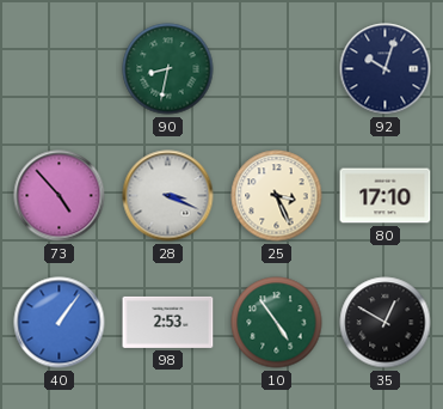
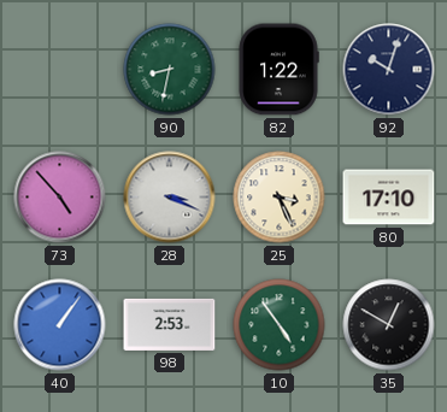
82: none -> 1:22 (278, 70)
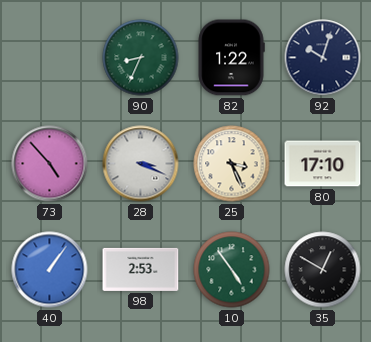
90: 8:32 -> 8:34 (141, 58)
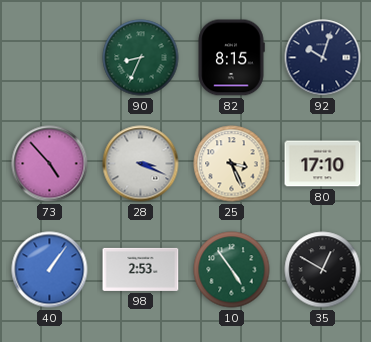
82: 1:22 -> 8:15 (231, 58)
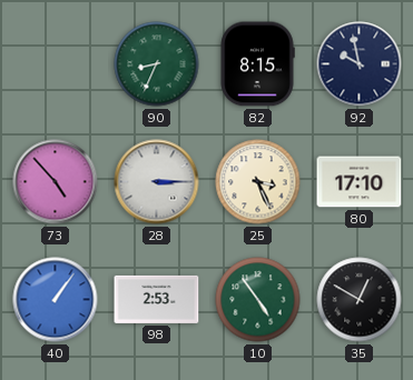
92: 10:03 -> 9:58 (360, 64)
28: 3:19 -> 3:15 (157, 182)
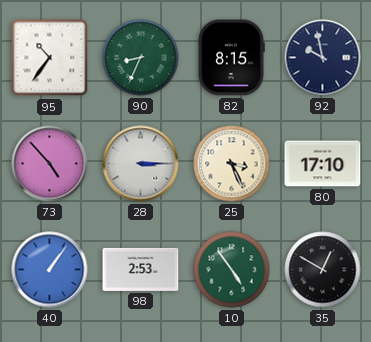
95: none -> 10:36 (50, 58)
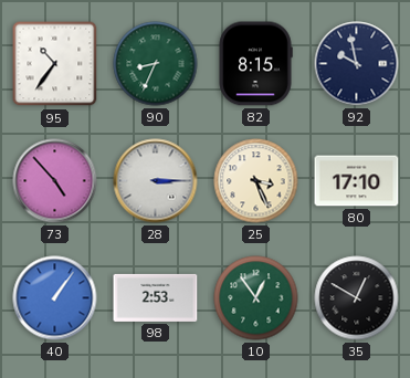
10: 4:54 -> 12:54 (256, 298)
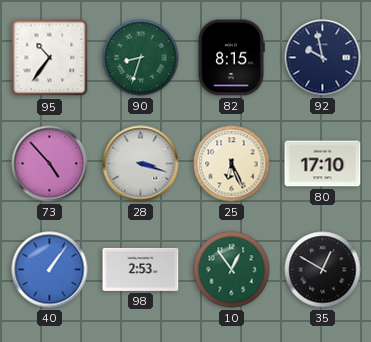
90: 8:34 -> 8:33 (141, 58)
28: 3:15 -> 3:18 (141, 164)
25: 3:26 -> 6:26 (232, 164)
